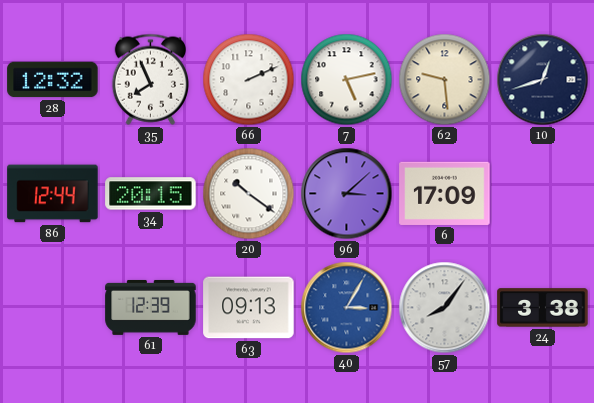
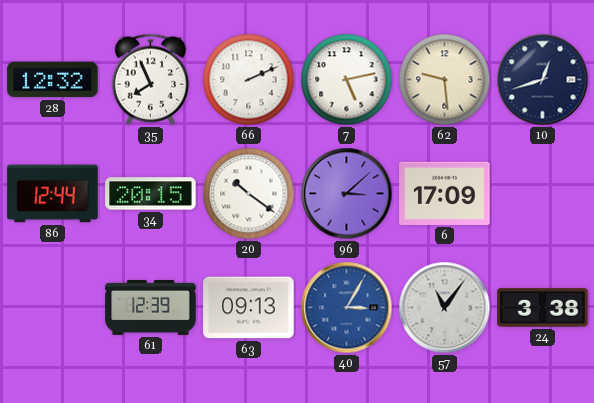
57: 8:06 -> 11:06 (445, 308)
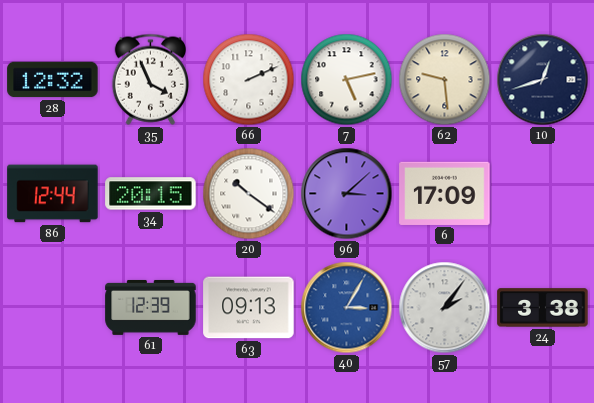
35: 7:56 -> 3:56 (150, 79)
57: 11:06 -> 2:06 (445, 308)
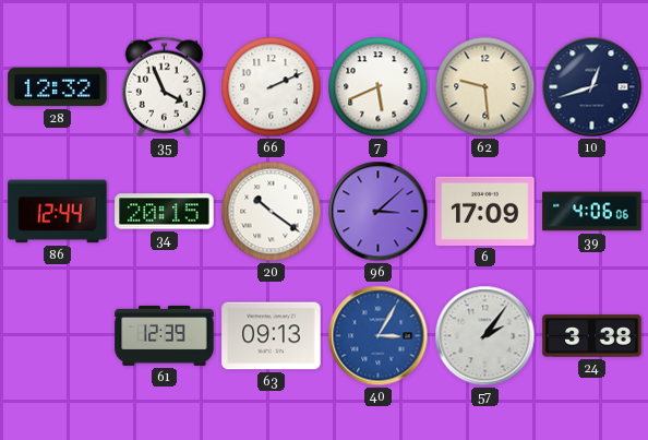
7: 5:13 -> 5:41 (379, 87)
39: none -> 4:06 (592, 212)
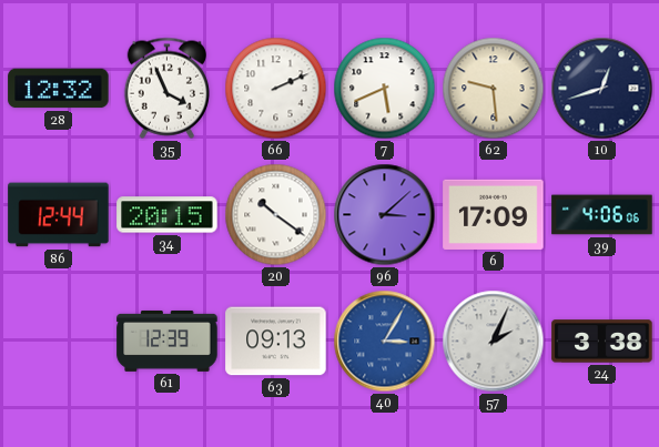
57: 2:06 -> 2:04 (494, 342)
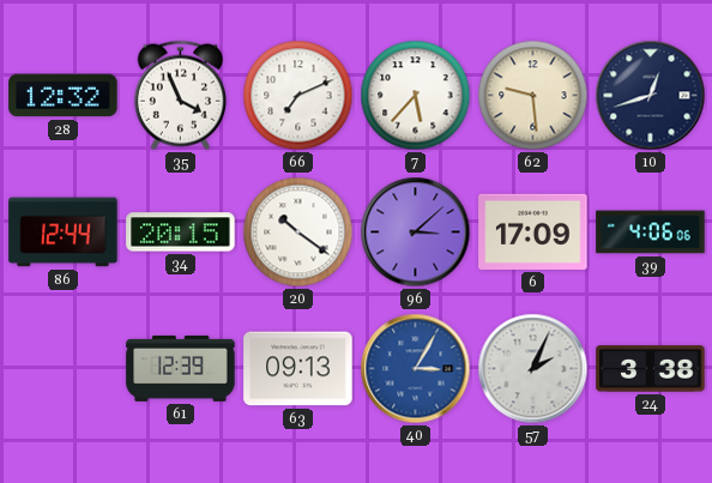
66: 2:11 -> 7:11 (298, 96)
7: 5:41 -> 5:37 (416, 96)
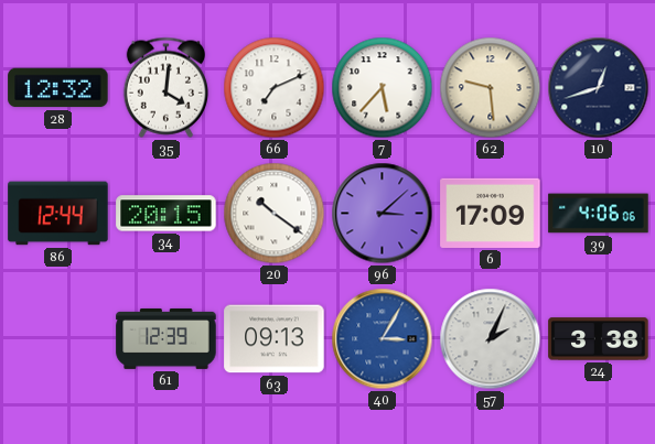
35: 3:56 -> 4:01 (165, 87)
